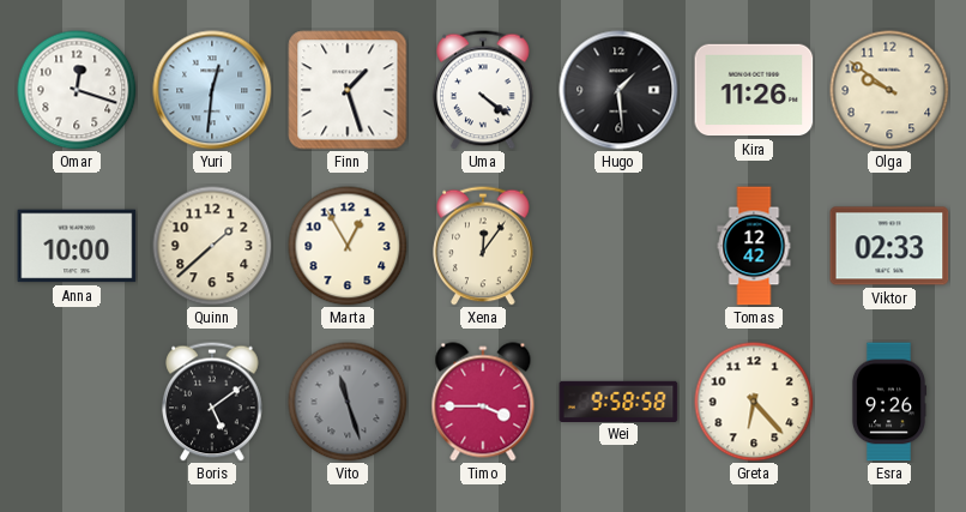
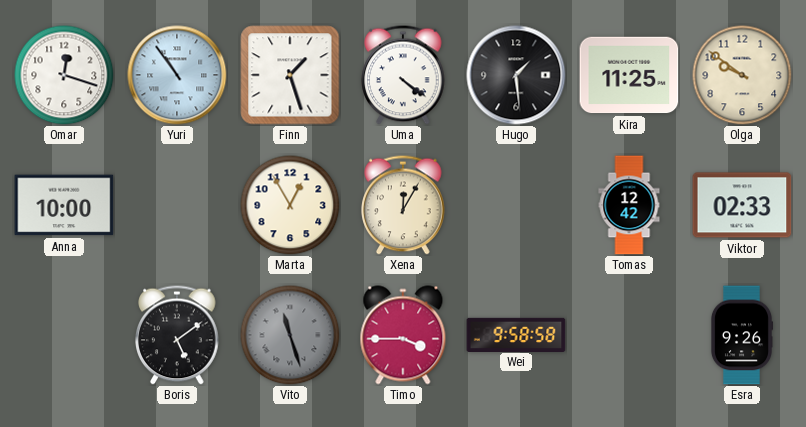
Yuri: 12:31 -> 10:54 (177, 75)
Kira: 11:26 -> 11:25 (629, 75)
Quinn: 1:38 -> none (212, 246)
Xena: 12:06 -> 12:05 (403, 205)
Greta: 6:23 -> none (754, 402)
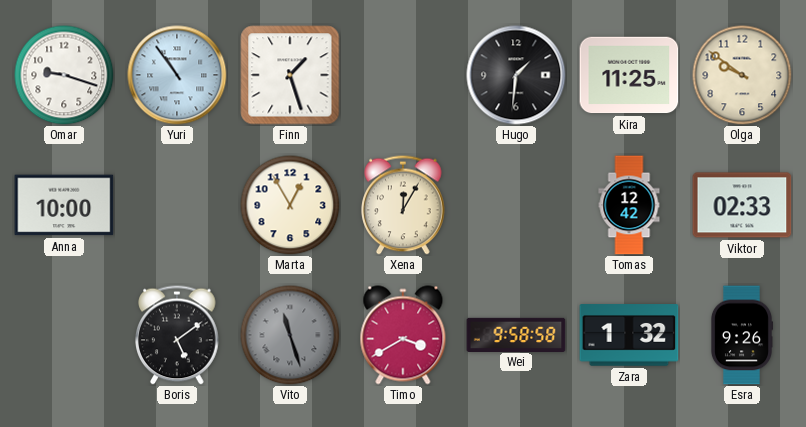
Omar: 12:18 -> 9:18 (64, 75)
Uma: 4:21 -> none (403, 75)
Hugo: 1:29 -> 1:31 (516, 75)
Timo: 3:45 -> 3:40 (403, 335)
Zara: none -> 1:32 (629, 335)
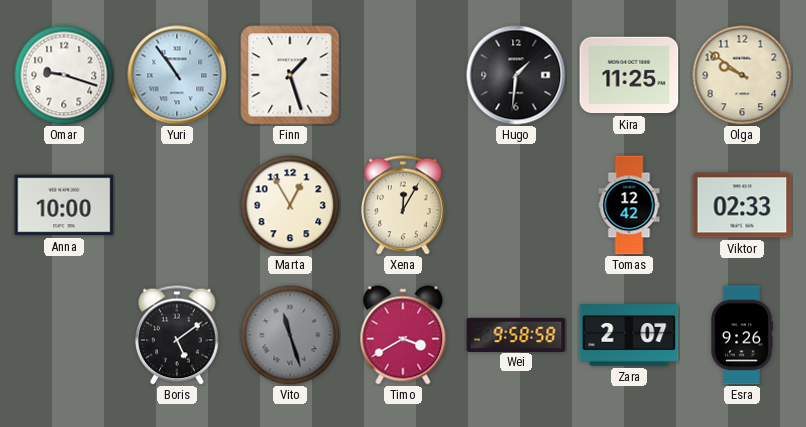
Zara: 1:32 -> 2:07 (629, 335)
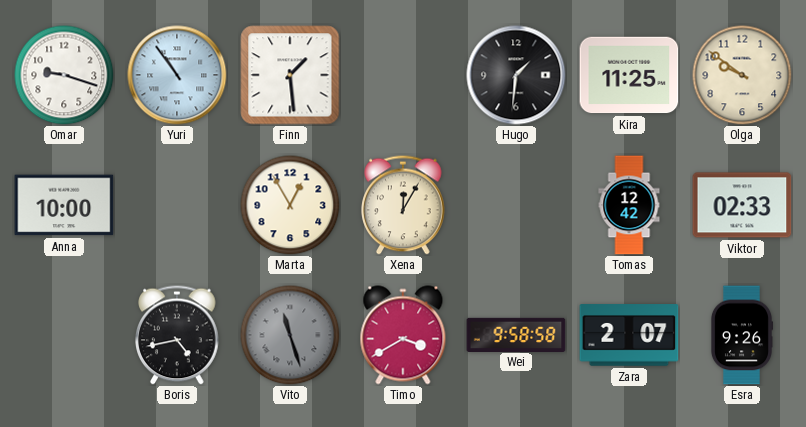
Finn: 1:27 -> 1:29 (290, 75)
Boris: 5:09 -> 4:43 (177, 335)
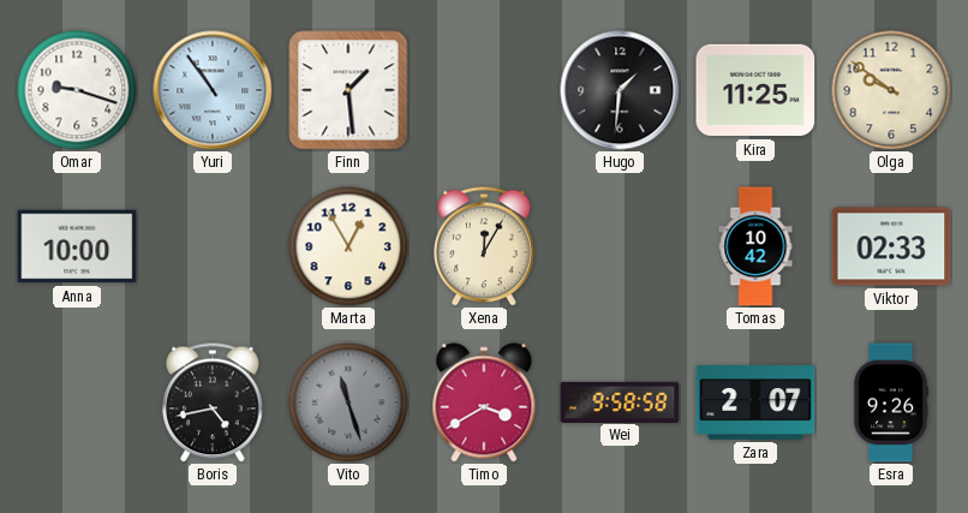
Tomas: 12:42 -> 10:42 (755, 246)
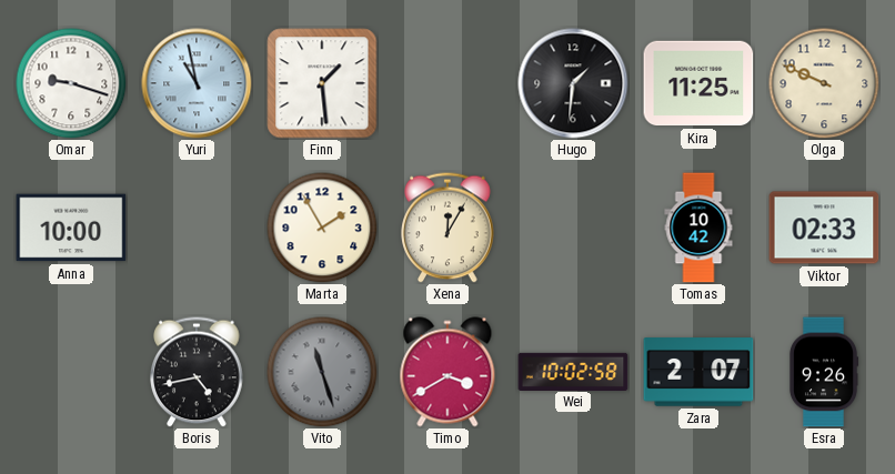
Yuri: 10:54 -> 10:58 (197, 83)
Olga: 9:51 -> 9:49 (824, 83)
Marta: 12:55 -> 1:55 (322, 228)
Wei: 9:58 -> 10:02 (573, 371)
